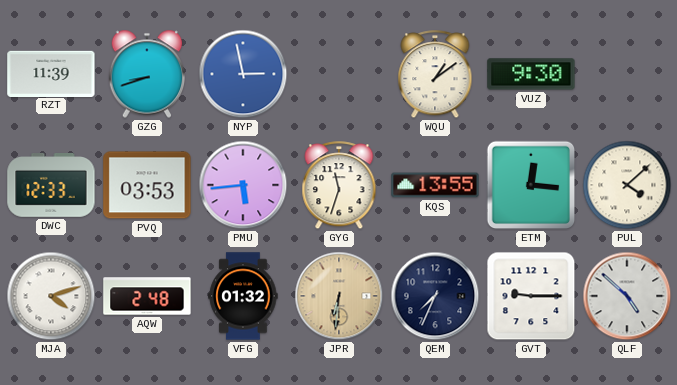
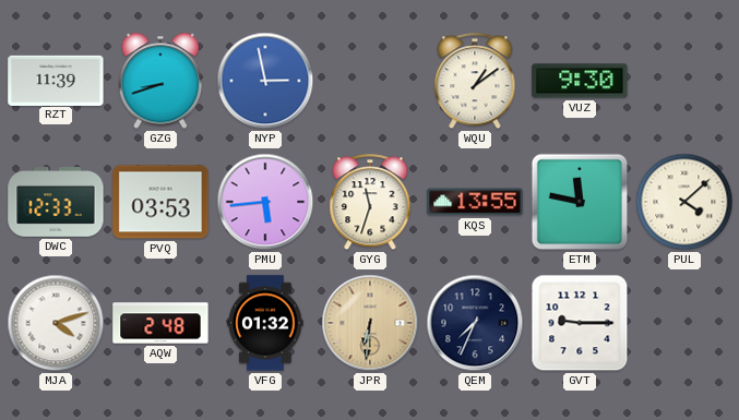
ETM: 12:16 -> 11:47 (580, 202)
QLF: 4:52 -> none (627, 296)
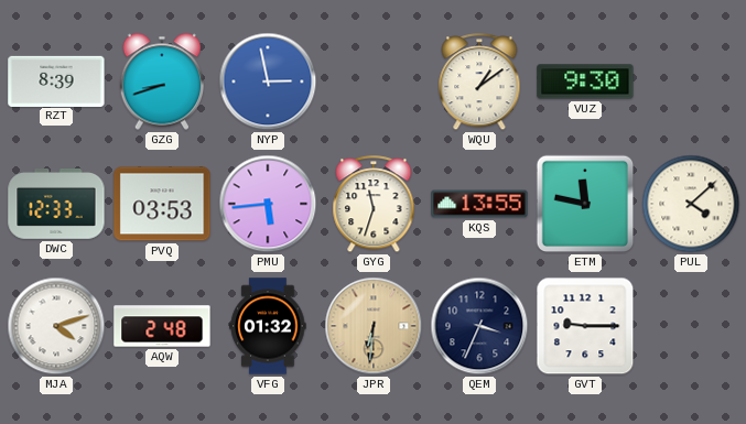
RZT: 11:39 -> 8:39 (56, 80)
QEM: 7:34 -> 3:34 (479, 326)
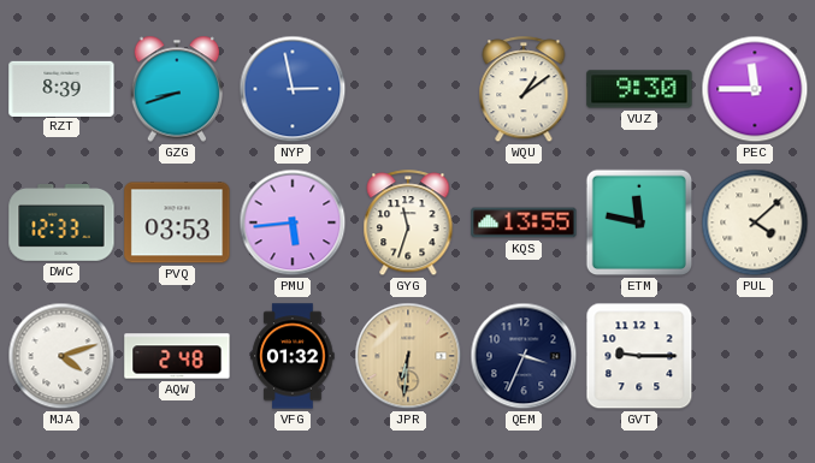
PEC: none -> 11:45 (755, 89)
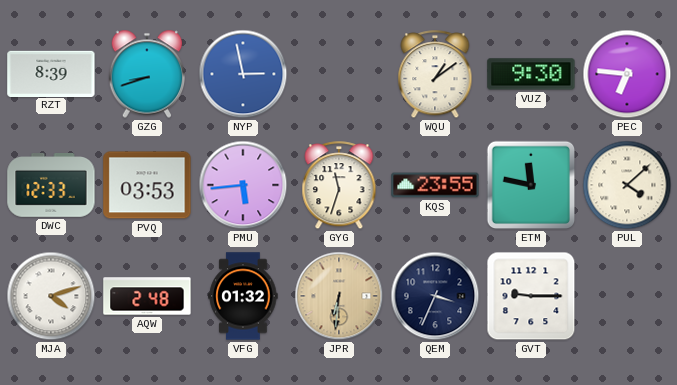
PEC: 11:45 -> 6:46 (627, 74)
KQS: 13:55 -> 23:55 (435, 185)
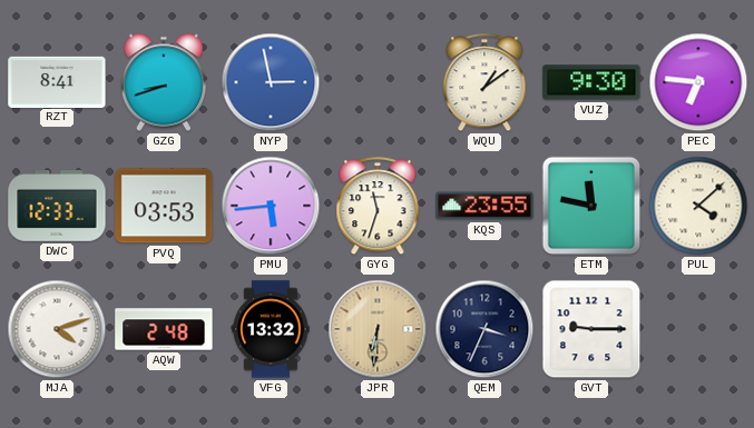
RZT: 8:39 -> 8:41 (57, 81)
VFG: 01:32 -> 13:32 (271, 329)
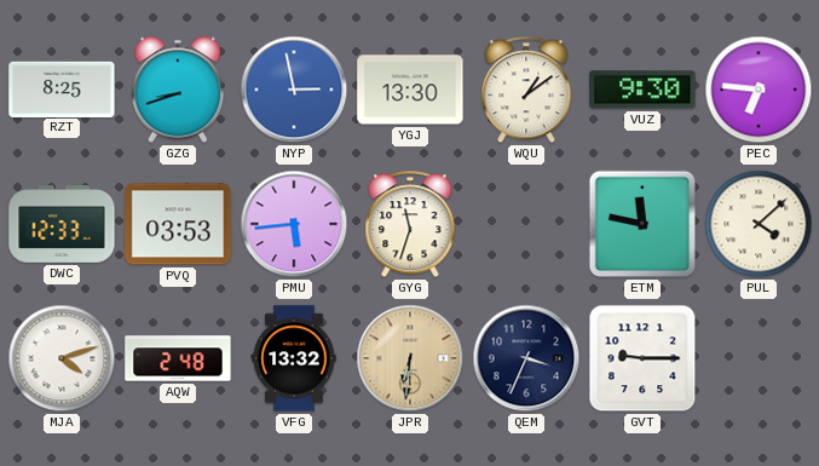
RZT: 8:41 -> 8:25 (62, 88)
YGJ: none -> 13:30 (410, 90)
KQS: 23:55 -> none (484, 206)
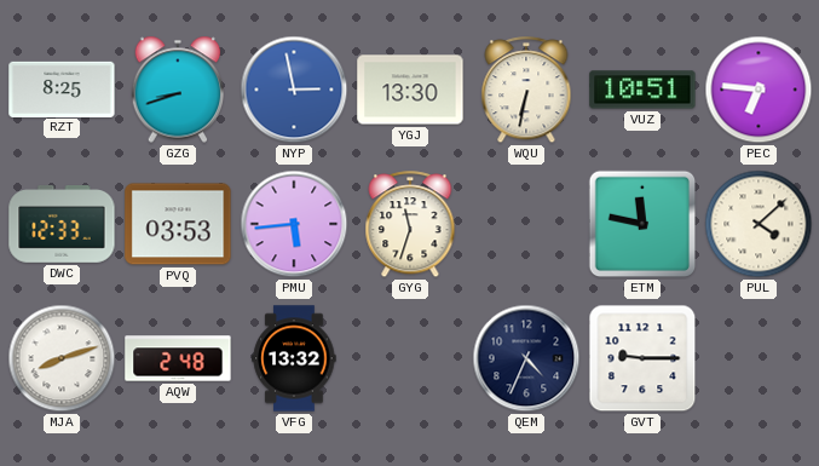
WQU: 1:09 -> 6:32 (526, 91)
VUZ: 9:30 -> 10:51 (642, 90)
MJA: 4:12 -> 8:12 (62, 358)
JPR: 6:31 -> none (410, 358)
QEM: 3:34 -> 4:34 (526, 358)
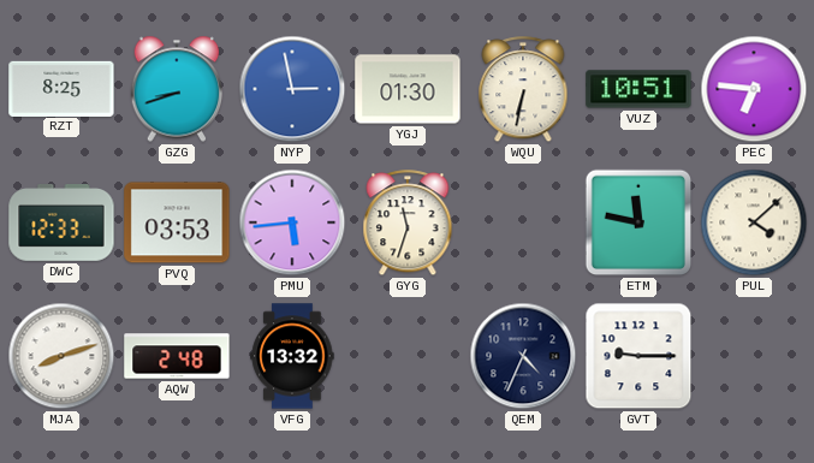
YGJ: 13:30 -> 01:30 (408, 89)
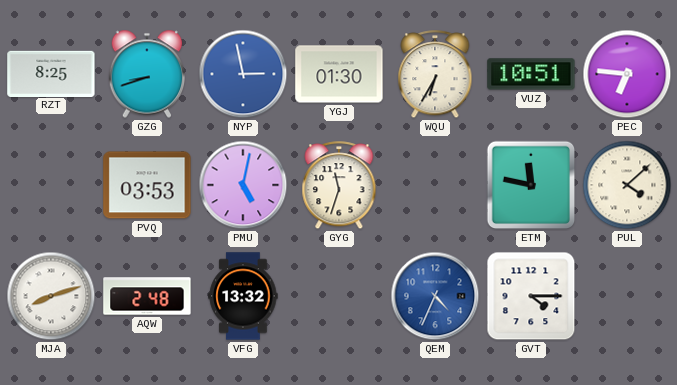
WQU: 6:32 -> 6:35 (435, 75)
DWC: 12:33 -> none (61, 224)
PMU: 5:44 -> 5:02 (243, 185)
QEM dial: navy -> blue (435, 296)
GVT: 9:15 -> 4:15 (531, 296)
